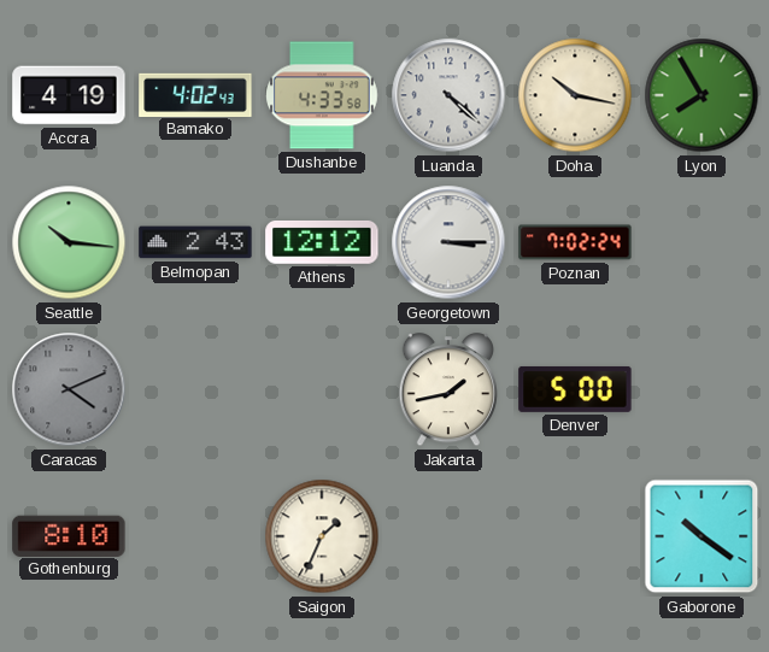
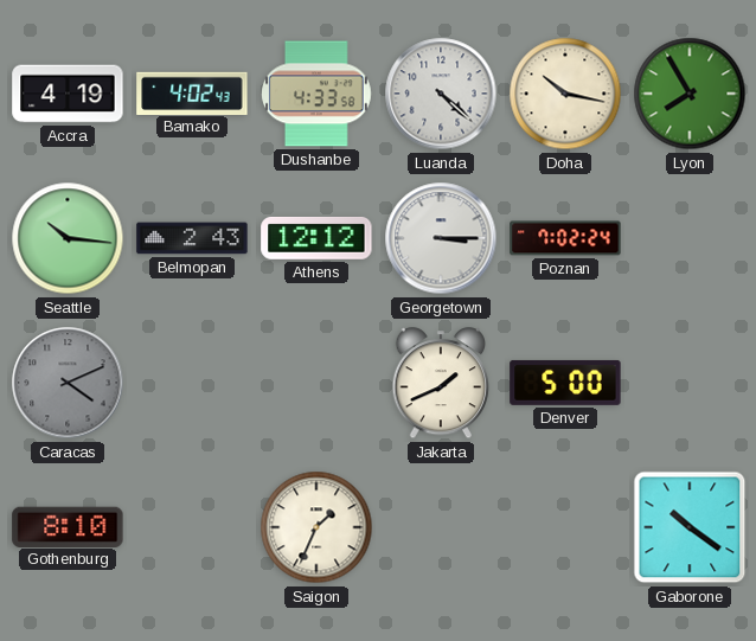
Jakarta: 1:43 -> 1:41 (440, 384)
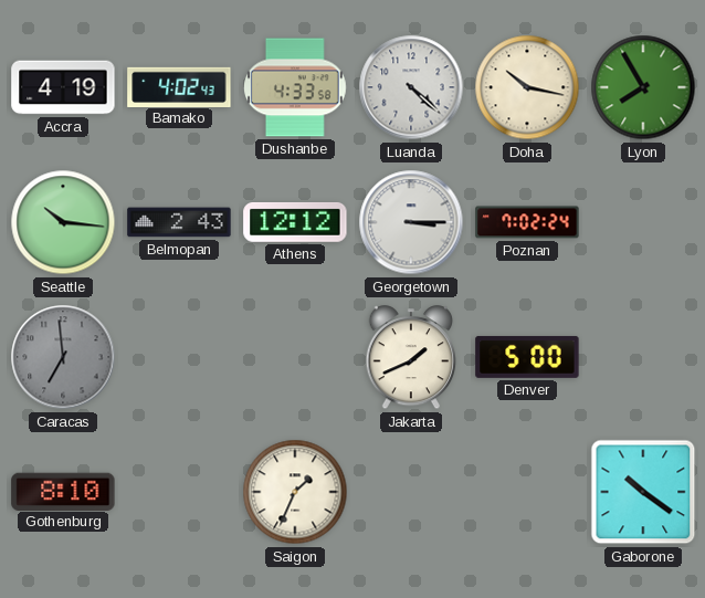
Caracas: 4:11 -> 6:59 (63, 357)
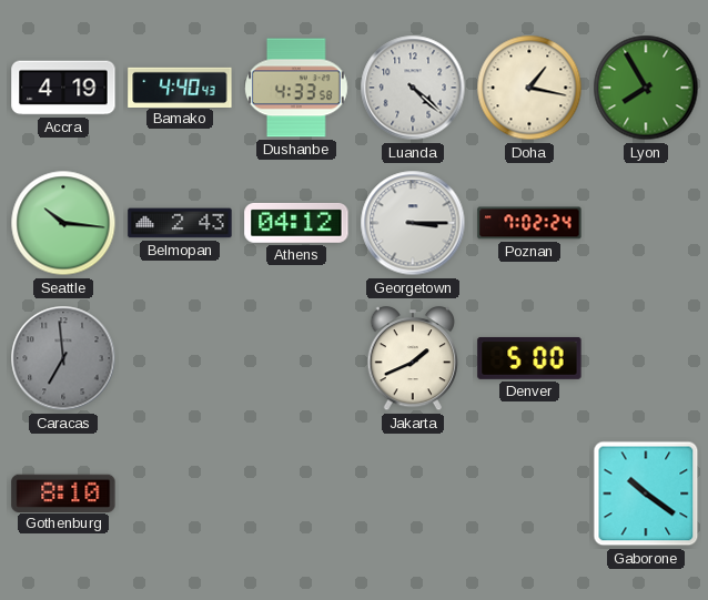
Bamako: 4:02 -> 4:40 (180, 87)
Doha: 10:17 -> 1:17 (529, 88)
Athens: 12:12 -> 04:12 (296, 223)
Saigon: 1:34 -> none (295, 492)
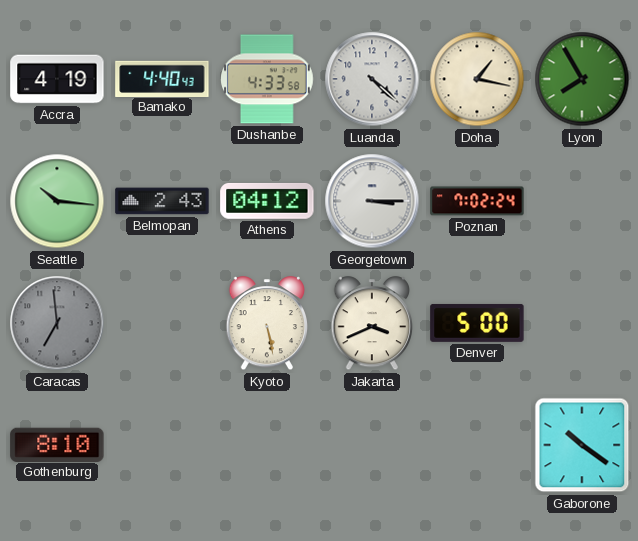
Kyoto: none -> 5:28 (266, 324)
Jakarta: 1:41 -> 3:41 (371, 324)
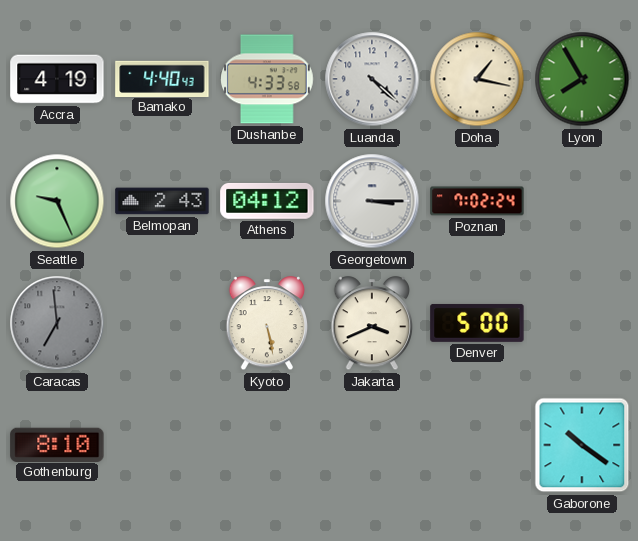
Seattle: 10:16 -> 9:26 (57, 201)
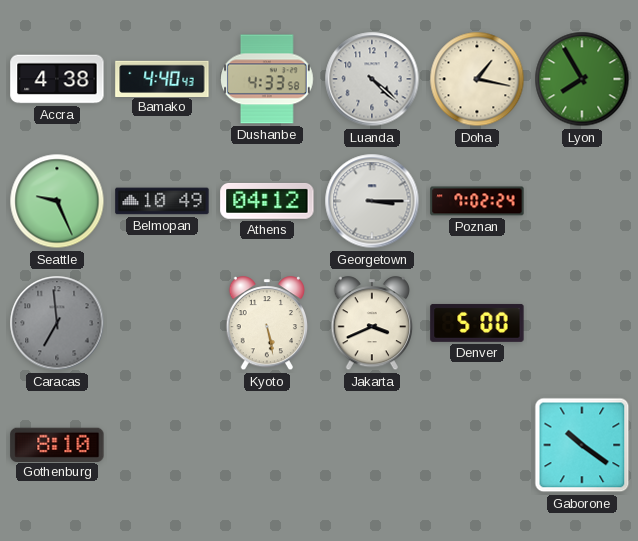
Accra: 4:19 -> 4:38 (57, 79)
Belmopan: 2:43 -> 10:49 (162, 201)
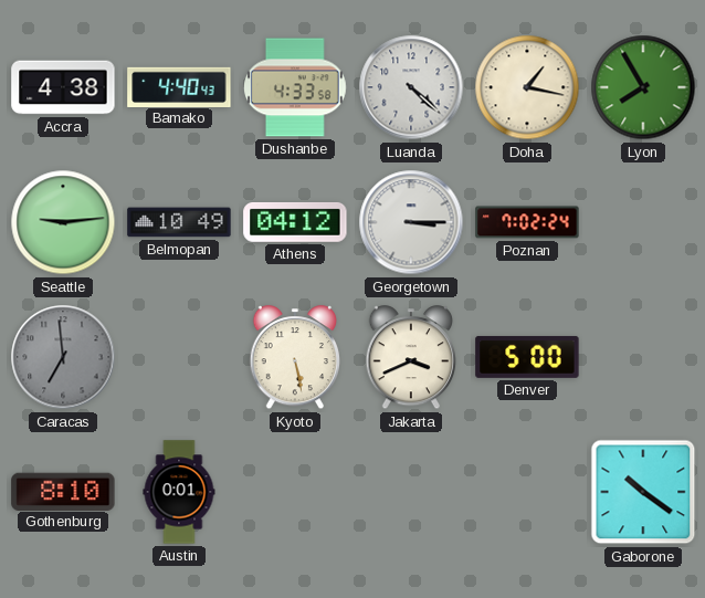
Seattle: 9:26 -> 9:14 (63, 222)
Austin: none -> 0:01 (179, 492)
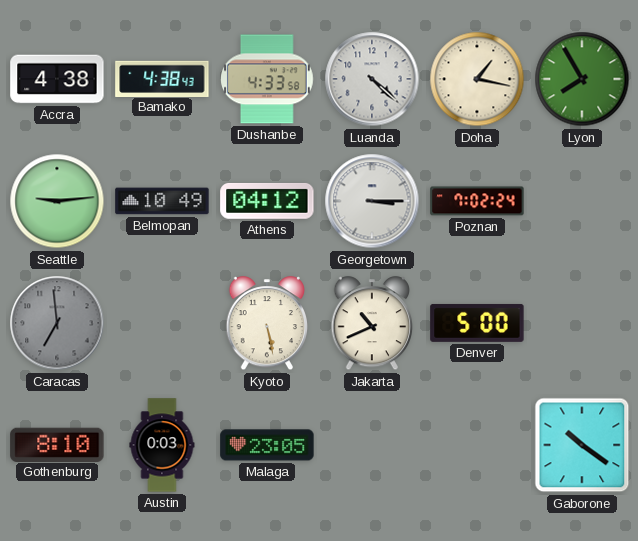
Bamako: 4:40 -> 4:38 (162, 78)
Jakarta: 3:41 -> 10:41 (371, 324)
Austin: 0:01 -> 0:03 (162, 445)
Malaga: none -> 23:05 (267, 445)
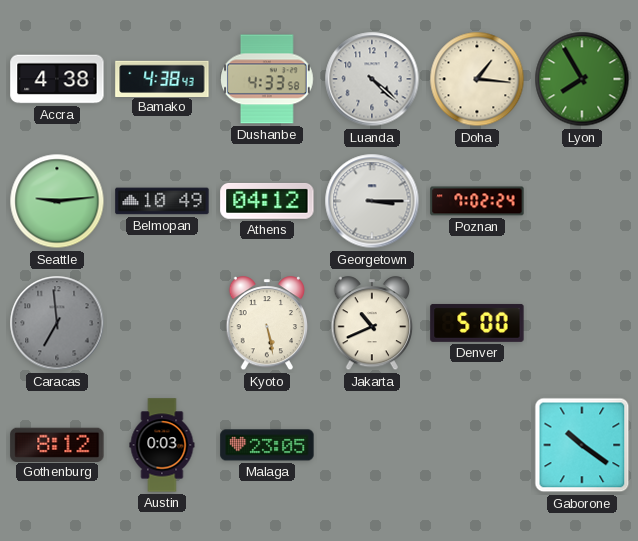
Doha: 1:17 -> 1:16 (477, 79)
Gothenburg: 8:10 -> 8:12 (57, 444)
